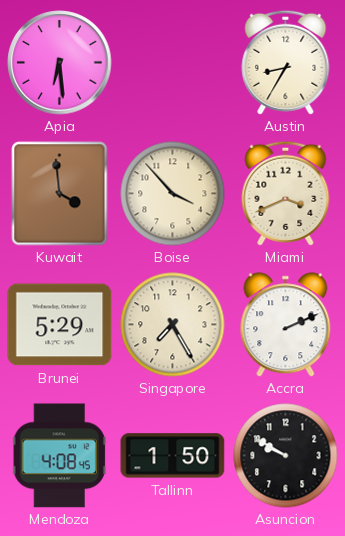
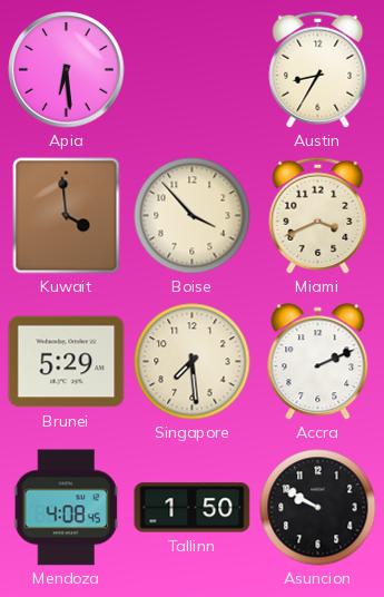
Singapore: 7:25 -> 7:29 (193, 362)
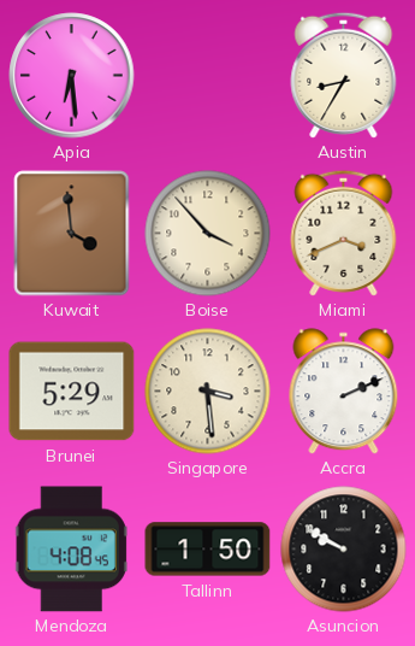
Singapore: 7:29 -> 3:29 (208, 392)
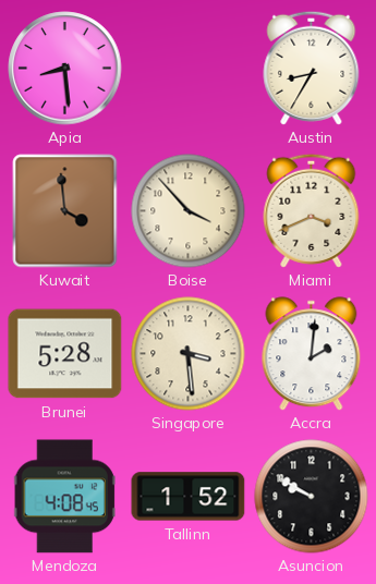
Apia: 6:29 -> 8:29 (65, 69)
Brunei: 5:29 -> 5:28 (65, 354)
Accra: 2:11 -> 2:01 (312, 354)
Tallinn: 1:50 -> 1:52 (189, 497)
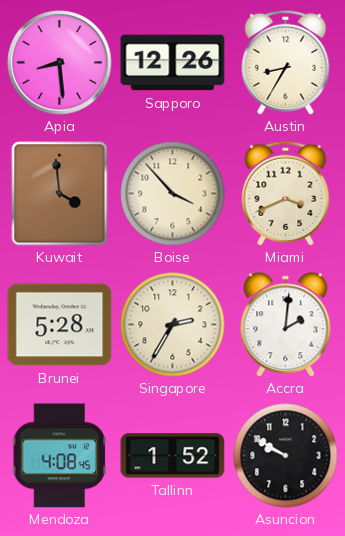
Sapporo: none -> 12:26 (173, 63)
Singapore: 3:29 -> 2:35 (173, 325)
